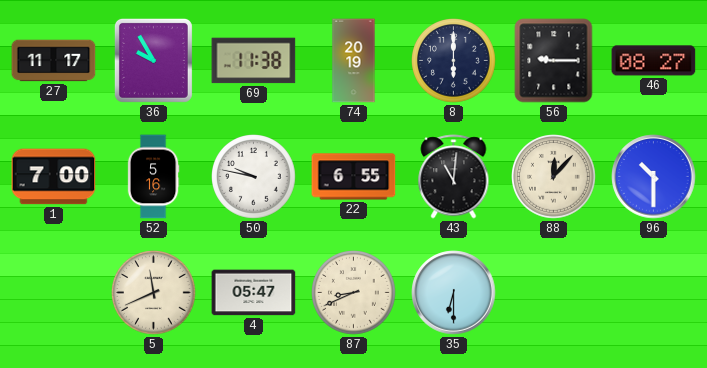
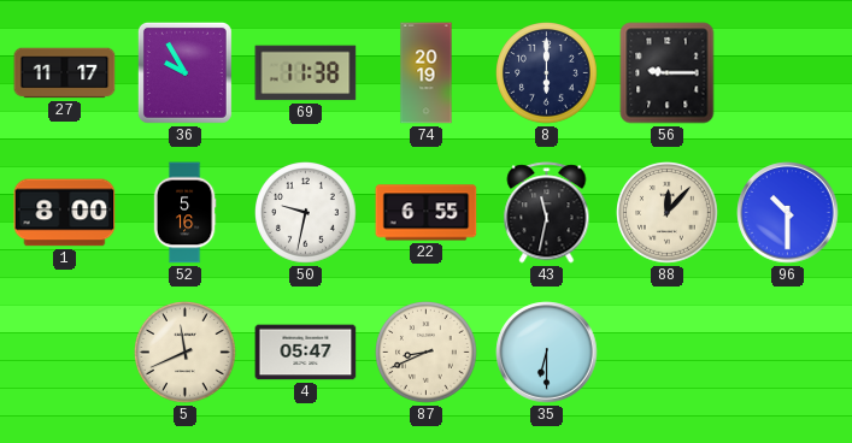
46: 08:27 -> none (654, 61)
1: 7:00 -> 8:00 (65, 213)
50: 9:47 -> 9:32 (306, 213)
43: 11:01 -> 11:32 (547, 213)
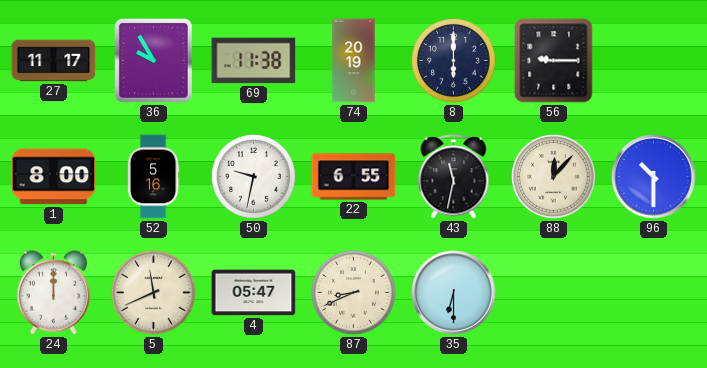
24: none -> 12:00 (54, 293)
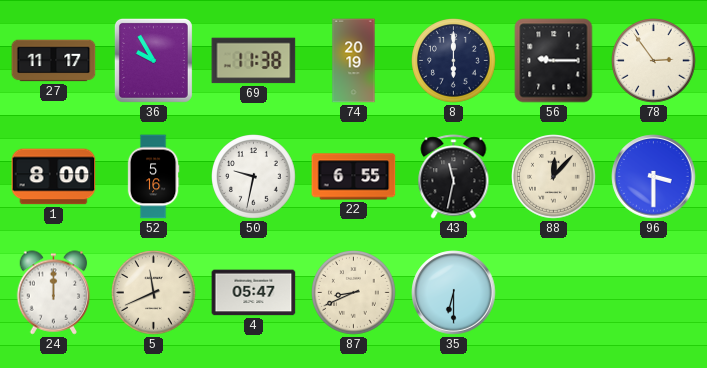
78: none -> 2:54 (654, 61)
96: 10:30 -> 3:30 (654, 177)
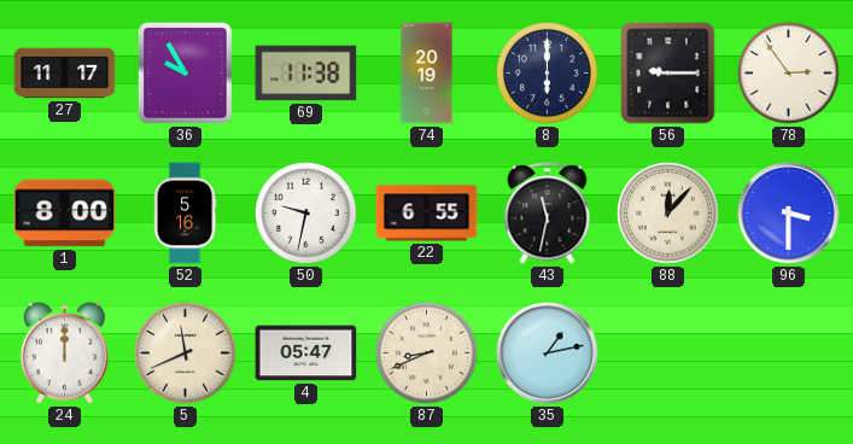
35: 6:30 -> 1:13 (548, 354)
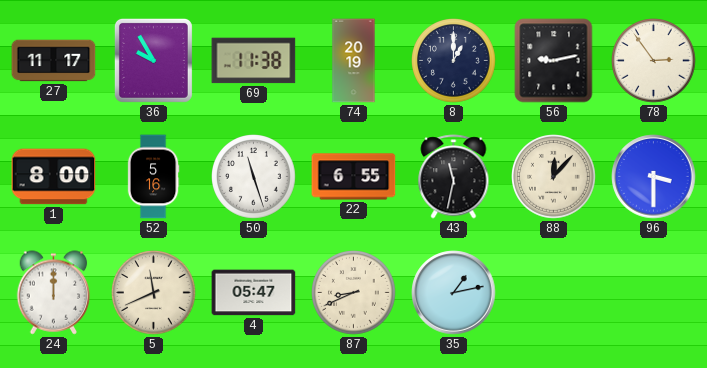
8: 6:00 -> 1:00 (454, 61)
56: 9:15 -> 9:13 (554, 61)
50: 9:32 -> 11:27 (254, 177)
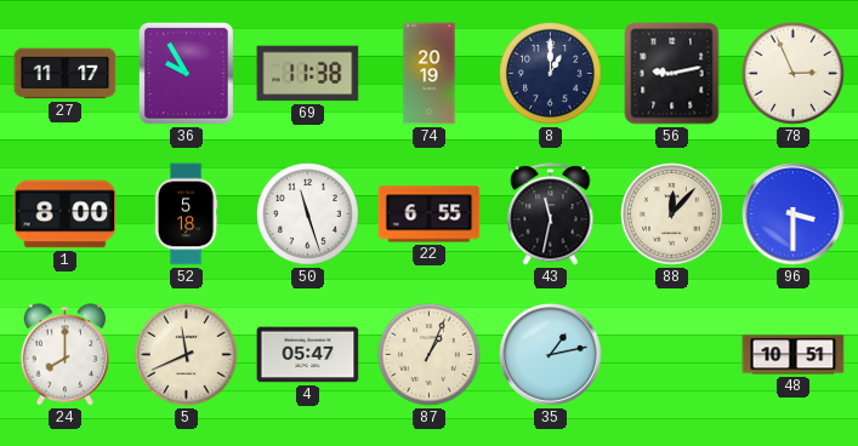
78: 2:54 -> 2:56 (794, 74)
52: 5:16 -> 5:18 (186, 215)
24: 12:00 -> 8:00 (66, 355)
87: 8:41 -> 1:04 (430, 355)
48: none -> 10:51 (794, 355)
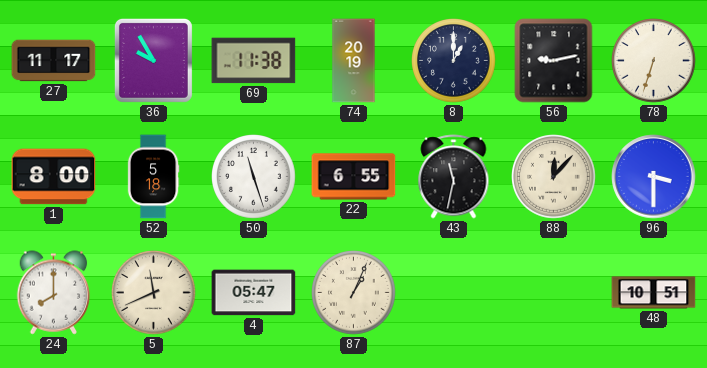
78: 2:56 -> 6:33 (654, 61)
35: 1:13 -> none (551, 355)
